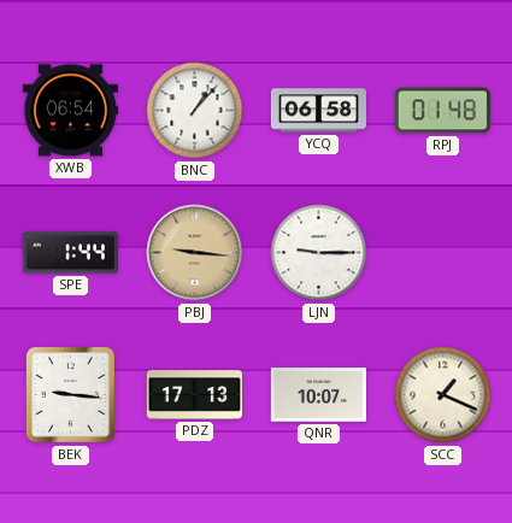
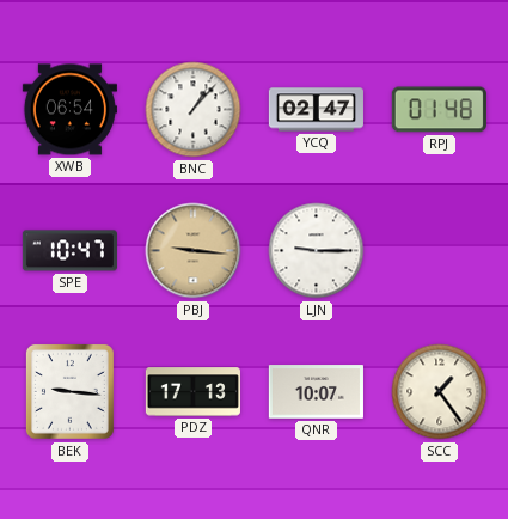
YCQ: 06:58 -> 02:47 (316, 110)
SPE: 1:44 -> 10:47 (69, 251)
SCC: 1:19 -> 1:24 (440, 392)
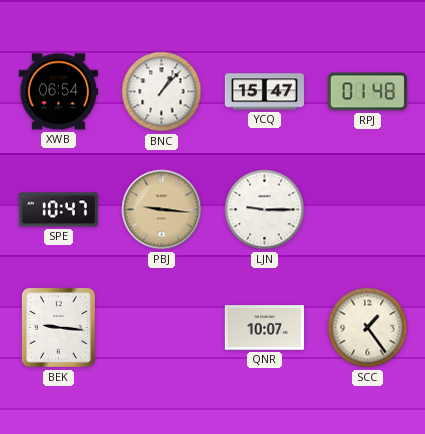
YCQ: 02:47 -> 15:47 (264, 92)
PDZ: 17:13 -> none (192, 392)
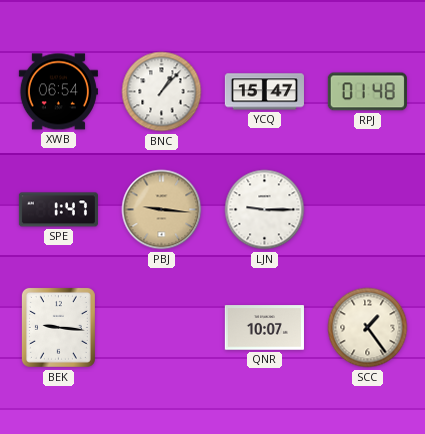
SPE: 10:47 -> 1:47 (58, 210)
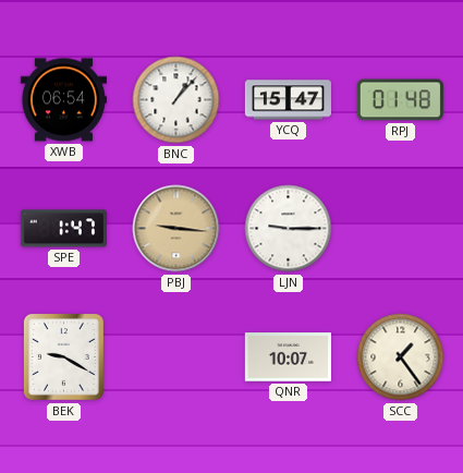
BEK: 9:16 -> 9:20 (63, 356)
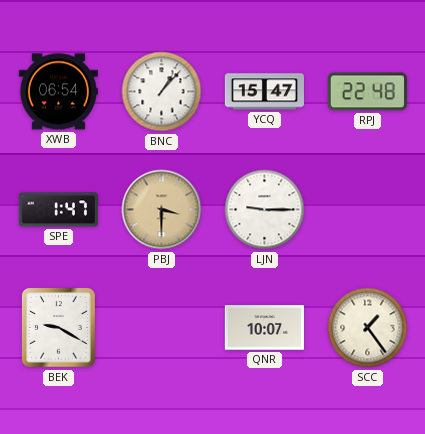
RPJ: 01:48 -> 22:48 (367, 92)
PBJ: 9:16 -> 3:30 (162, 210)
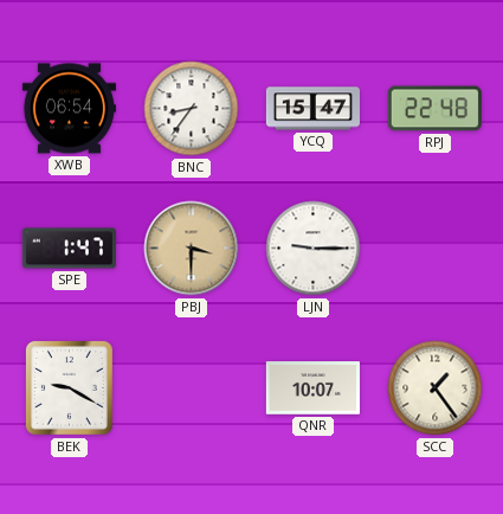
BNC: 1:07 -> 8:36 (192, 109)
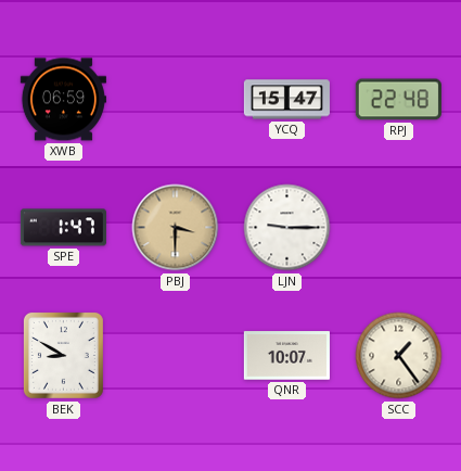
XWB: 06:54 -> 06:59 (63, 100)
BNC: 8:36 -> none (192, 109)
BEK: 9:20 -> 8:50 (63, 355)
